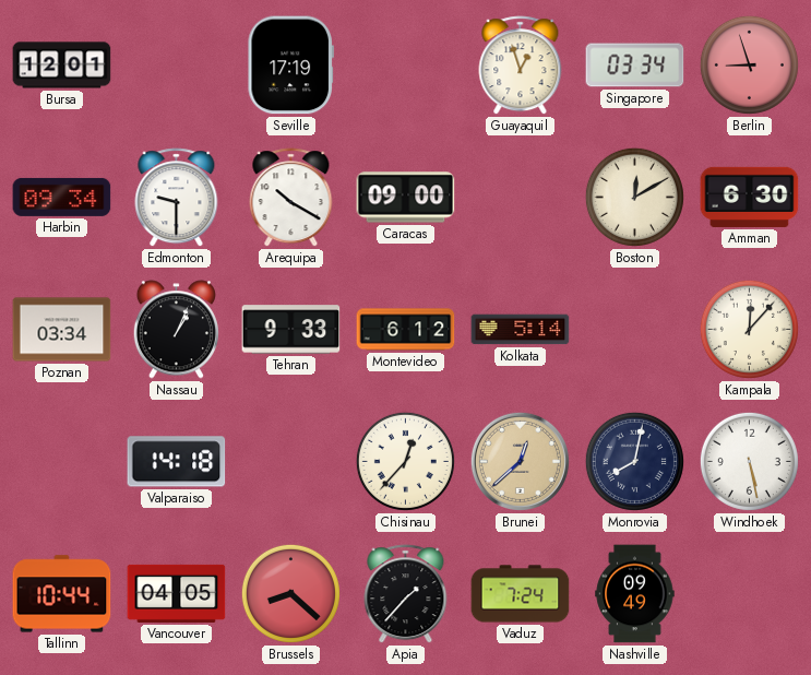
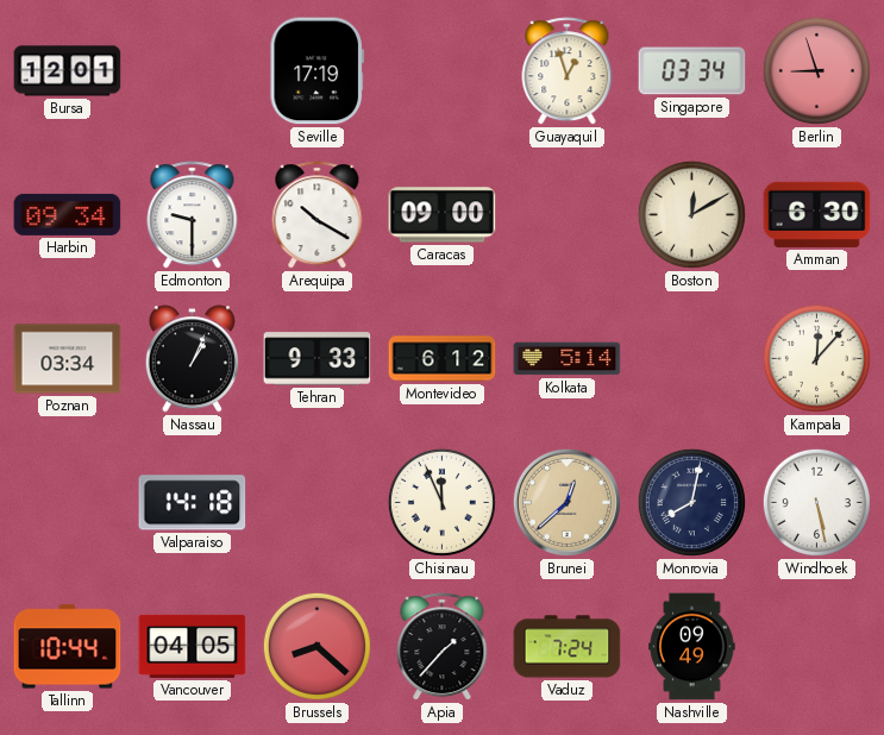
Chisinau: 12:37 -> 11:56 (441, 502)
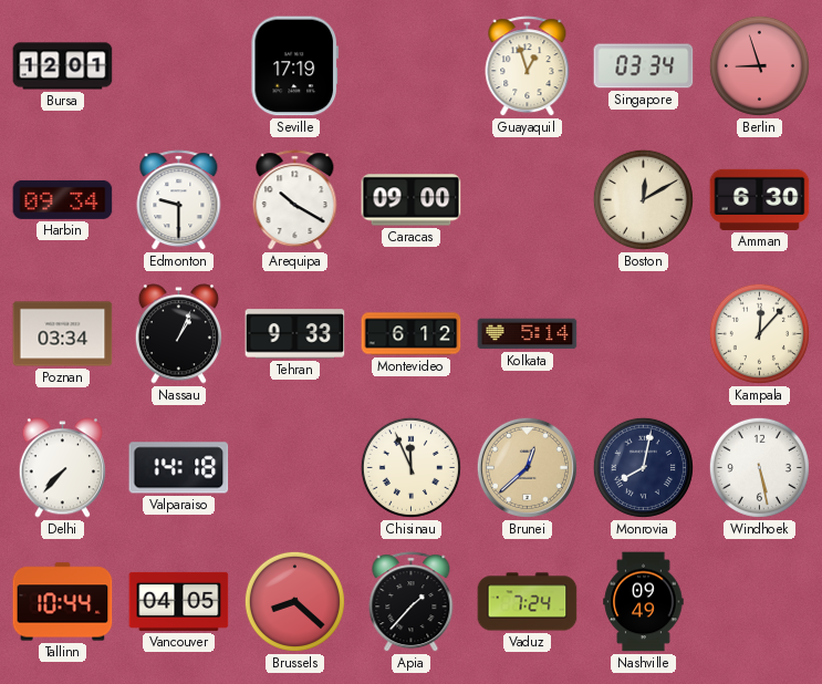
Delhi: none -> 7:37 (62, 468)
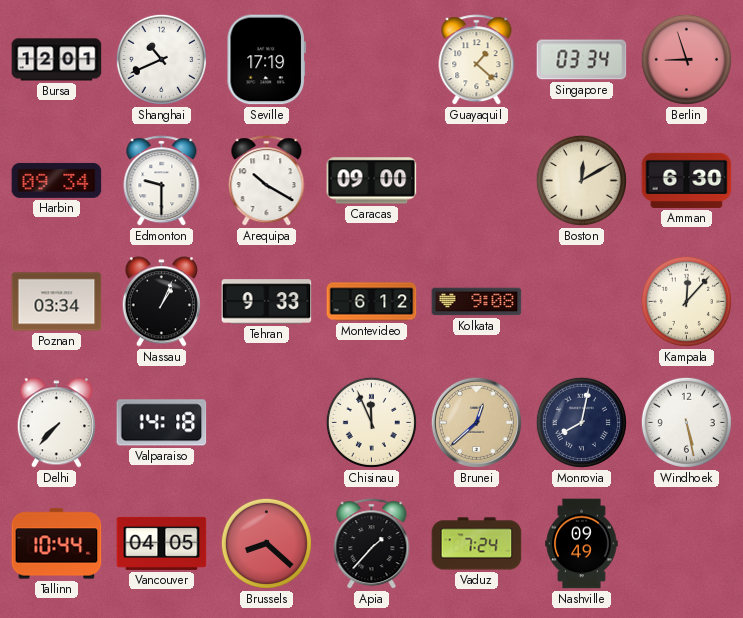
Shanghai: none -> 10:41 (161, 59)
Guayaquil: 12:57 -> 1:22 (477, 60)
Kolkata: 5:14 -> 9:08 (477, 302)
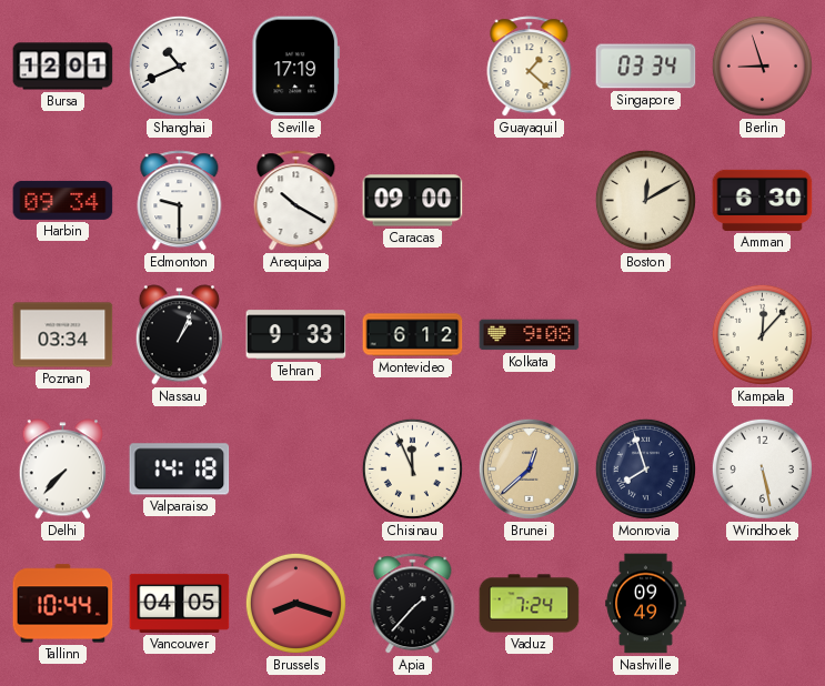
Monrovia: 8:02 -> 7:57 (645, 468)
Brussels: 8:22 -> 8:18 (295, 603)
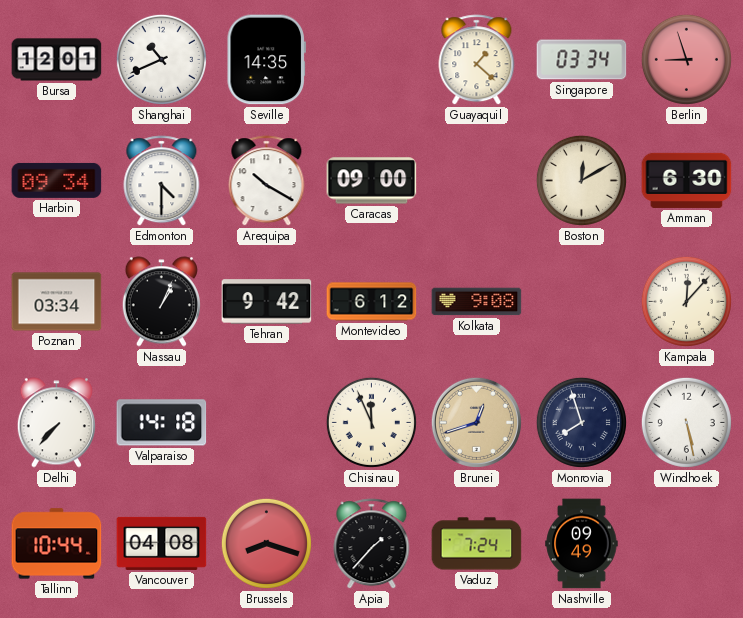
Seville: 17:19 -> 14:35 (266, 60)
Edmonton: 9:30 -> 4:30 (162, 181)
Tehran: 9:33 -> 9:42 (267, 302)
Brunei: 12:38 -> 12:42 (476, 422)
Vancouver: 04:05 -> 04:08 (162, 543)
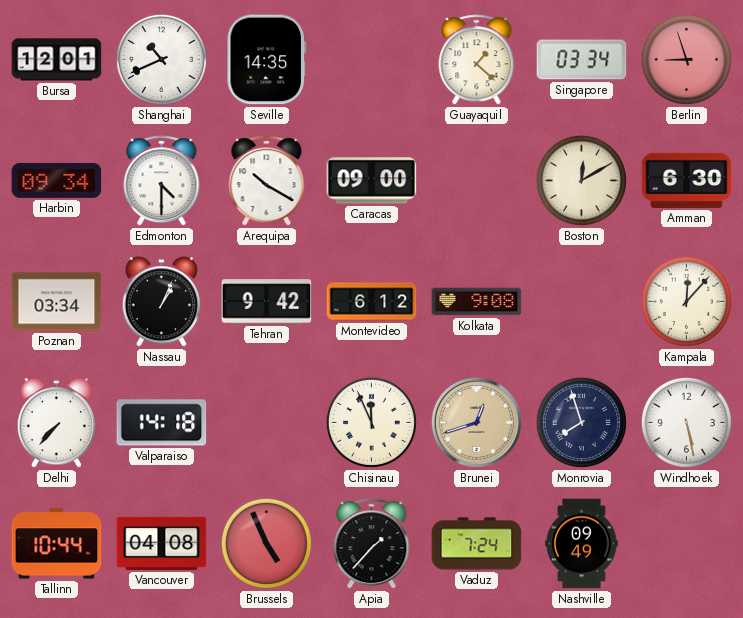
Brussels: 8:18 -> 4:56 (266, 543)
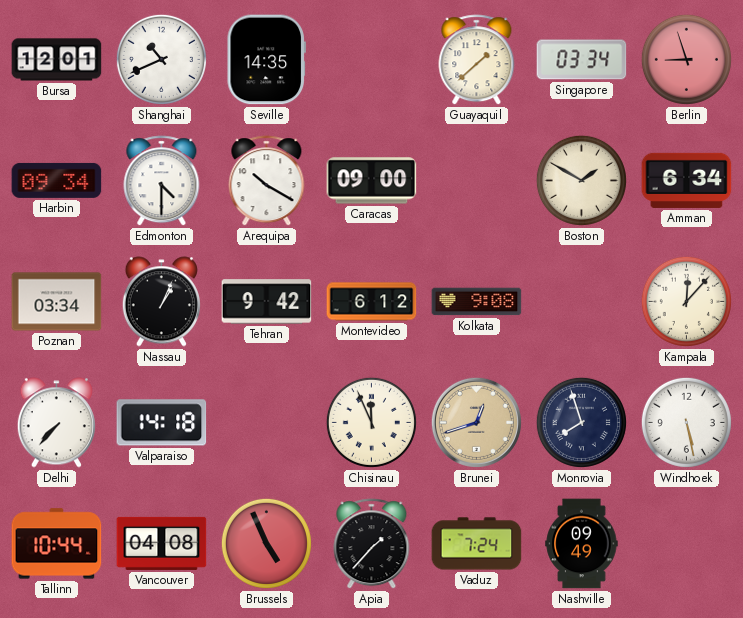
Guayaquil: 1:22 -> 1:38 (477, 60)
Boston: 12:10 -> 1:50 (581, 180)
Amman: 6:30 -> 6:34 (687, 180)
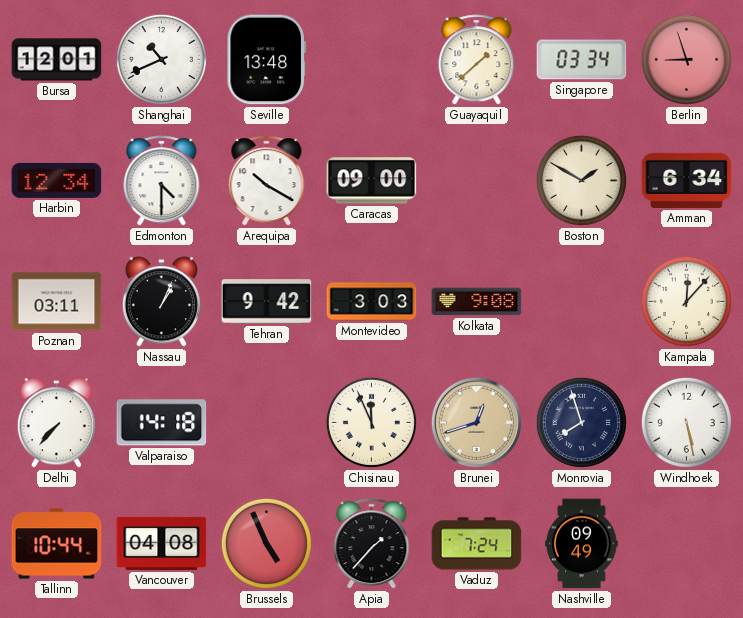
Seville: 14:35 -> 13:48 (266, 60)
Harbin: 09:34 -> 12:34 (57, 180)
Poznan: 03:34 -> 03:11 (57, 302)
Montevideo: 6:12 -> 3:03 (372, 302)
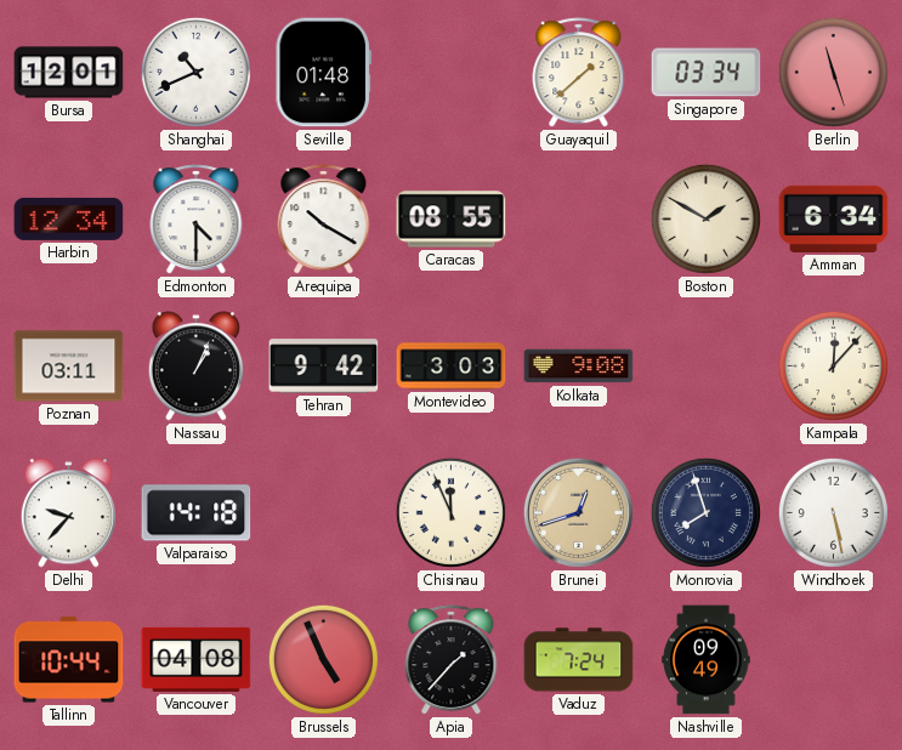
Seville: 13:48 -> 01:48 (323, 73)
Berlin: 8:57 -> 11:27 (833, 72)
Caracas: 09:00 -> 08:55 (452, 220)
Delhi: 7:37 -> 9:37 (68, 513)
